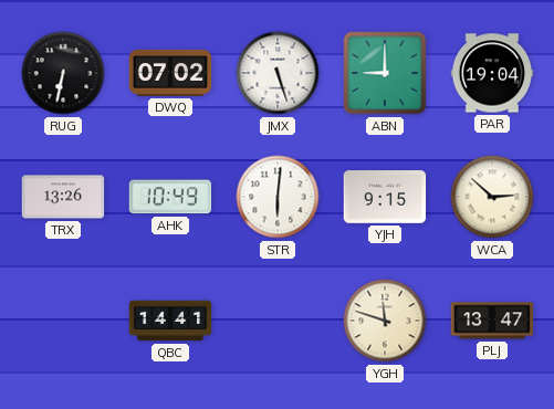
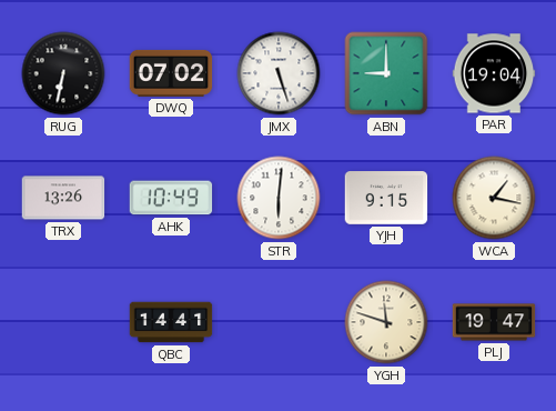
WCA: 2:52 -> 1:17 (494, 198)
PLJ: 13:47 -> 19:47 (494, 322)
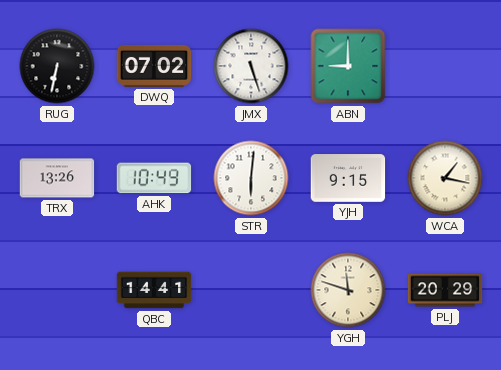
PAR: 19:04 -> none (494, 73)
PLJ: 19:47 -> 20:29 (445, 290)
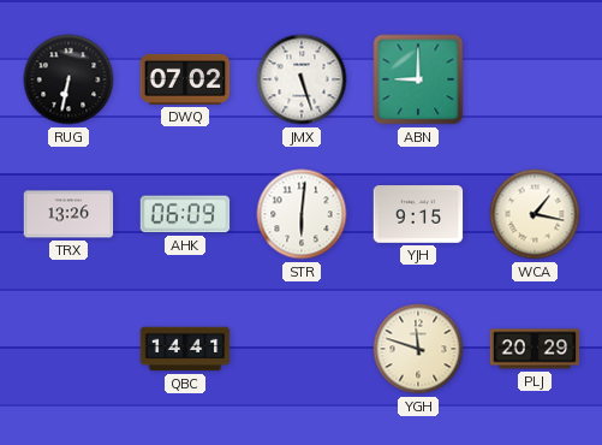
AHK: 10:49 -> 06:09 (185, 214)
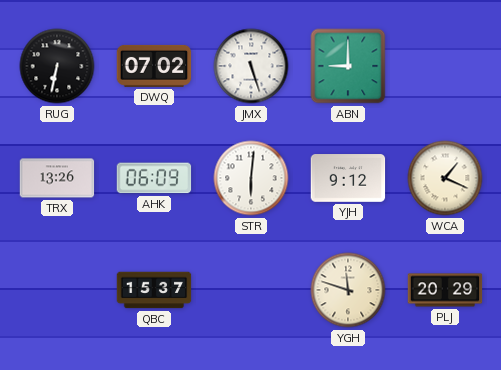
YJH: 9:15 -> 9:12 (348, 178)
WCA: 1:17 -> 1:19 (445, 178)
QBC: 14:41 -> 15:37 (154, 290)
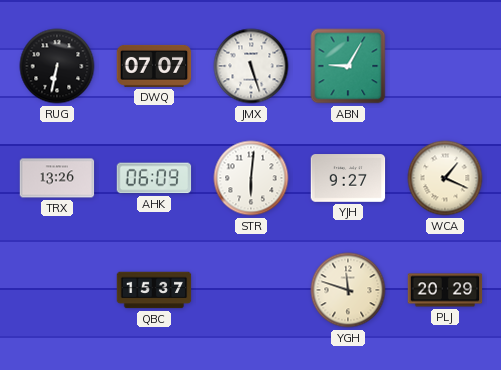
DWQ: 07:02 -> 07:07 (154, 66)
ABN: 9:00 -> 9:05 (348, 66)
YJH: 9:12 -> 9:27 (348, 178)
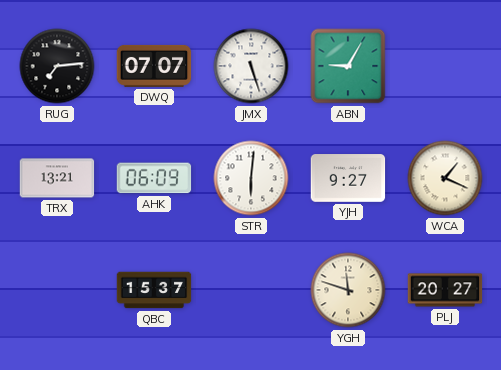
RUG: 6:32 -> 7:14 (57, 66)
TRX: 13:26 -> 13:21 (57, 178)
PLJ: 20:29 -> 20:27 (445, 290)
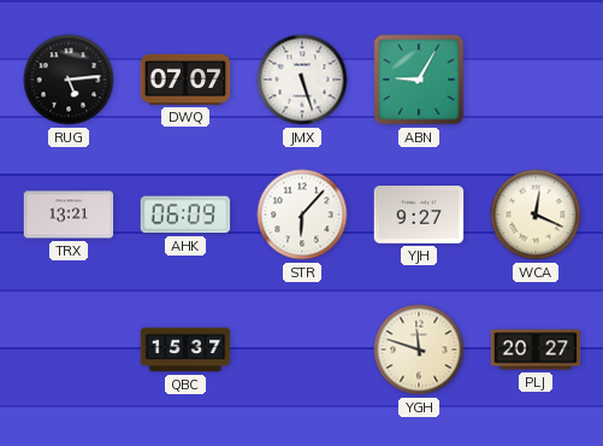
RUG: 7:14 -> 5:14 (69, 80)
STR: 6:01 -> 6:07 (302, 215)
WCA: 1:19 -> 12:19 (536, 215)
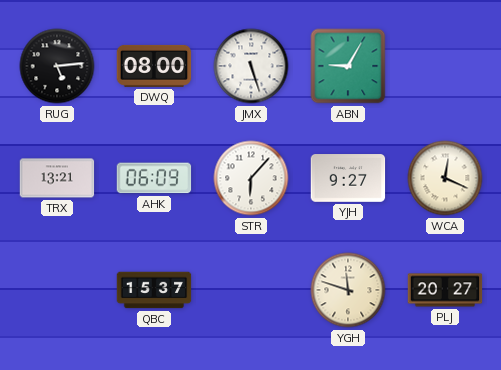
DWQ: 07:07 -> 08:00 (154, 66)
